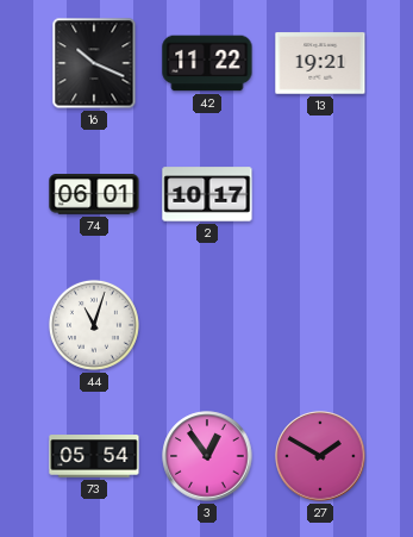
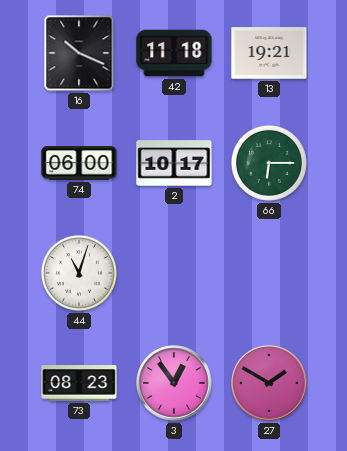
42: 11:22 -> 11:18 (174, 53)
74: 06:01 -> 06:00 (79, 163)
66: none -> 6:15 (269, 163)
73: 05:54 -> 08:23 (79, 383)
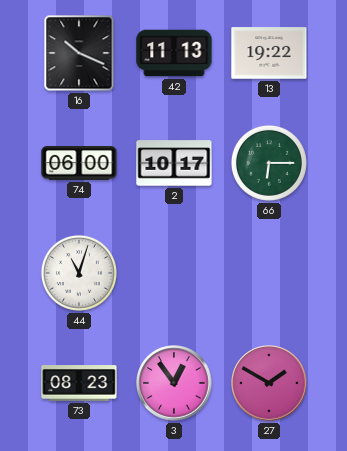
42: 11:18 -> 11:13 (174, 53)
13: 19:21 -> 19:22 (269, 53)
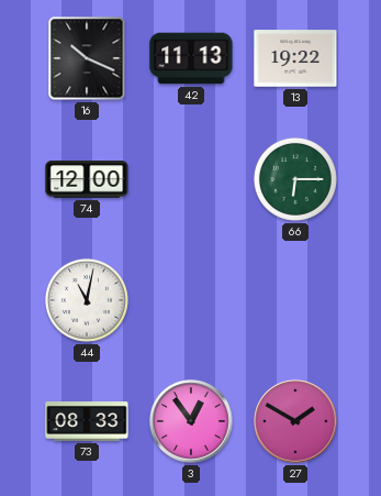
74: 06:00 -> 12:00 (87, 179)
2: 10:17 -> none (174, 163)
44: 11:03 -> 11:02 (87, 300)
73: 08:23 -> 08:33 (87, 421)
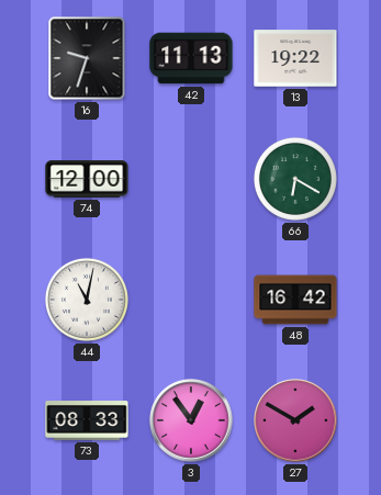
16: 10:19 -> 9:33 (87, 58)
66: 6:15 -> 6:20 (295, 179)
48: none -> 16:42 (295, 300)
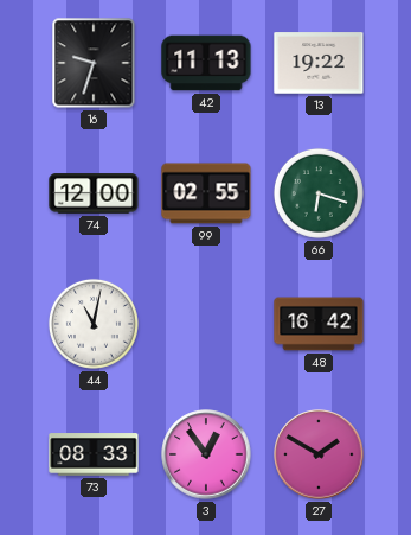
99: none -> 02:55 (206, 193)
66: 6:20 -> 6:18 (319, 193)
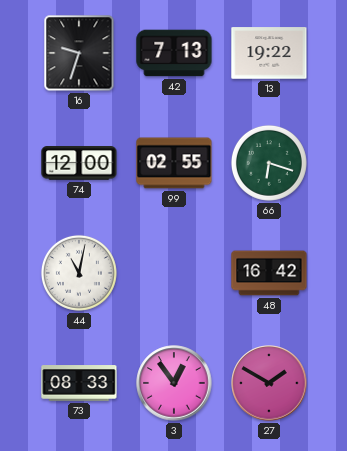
42: 11:13 -> 7:13 (174, 53)
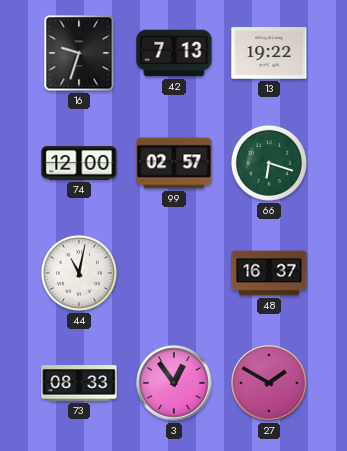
99: 02:55 -> 02:57 (174, 163)
48: 16:42 -> 16:37 (269, 273)
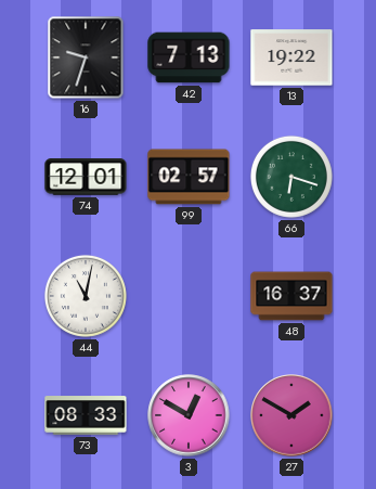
74: 12:00 -> 12:01 (86, 177)
3: 12:54 -> 12:50 (189, 415)
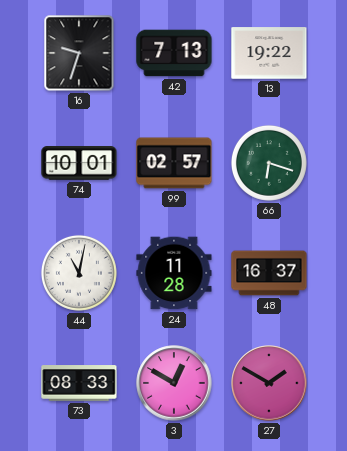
74: 12:01 -> 10:01 (79, 163)
24: none -> 11:28 (174, 273)
